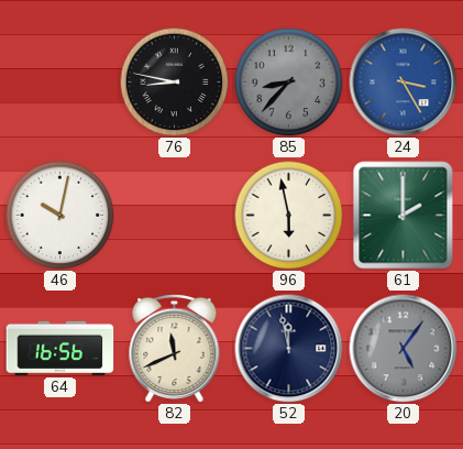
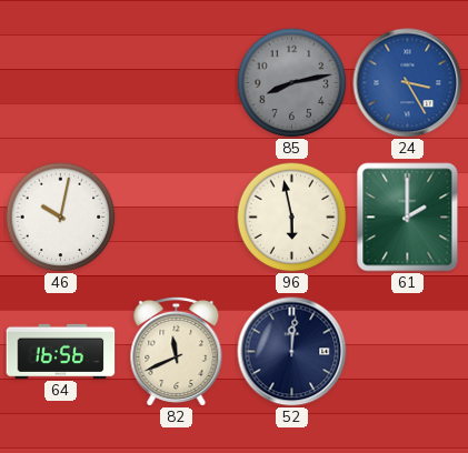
76: 8:47 -> none (175, 83)
85: 8:37 -> 8:13 (292, 83)
52: 11:58 -> 12:01 (292, 352)
20: 5:06 -> none (404, 349)
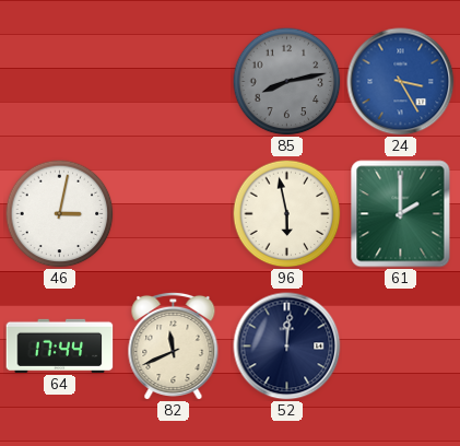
46: 10:02 -> 3:02 (60, 214)
64: 16:56 -> 17:44 (60, 345)
